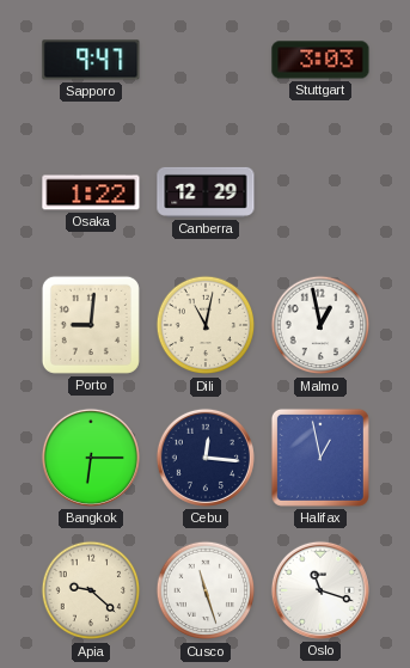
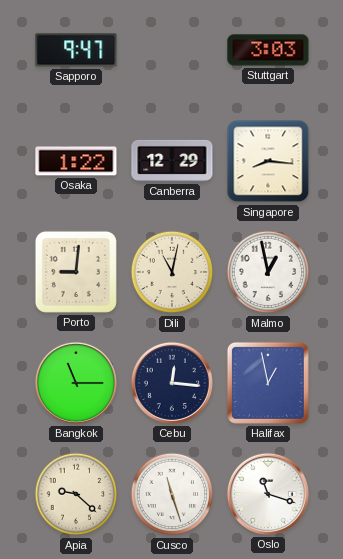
Singapore: none -> 8:16 (268, 161)
Bangkok: 6:15 -> 11:15 (76, 383)
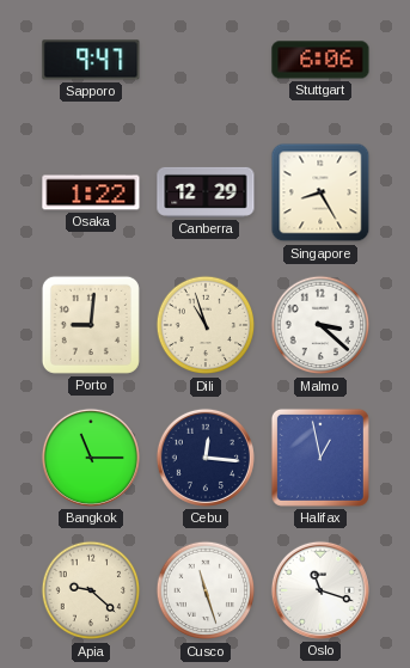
Stuttgart: 3:03 -> 6:06 (320, 60)
Singapore: 8:16 -> 8:25 (320, 192)
Dili: 11:02 -> 10:57 (206, 325)
Malmo: 12:58 -> 3:22 (320, 325)
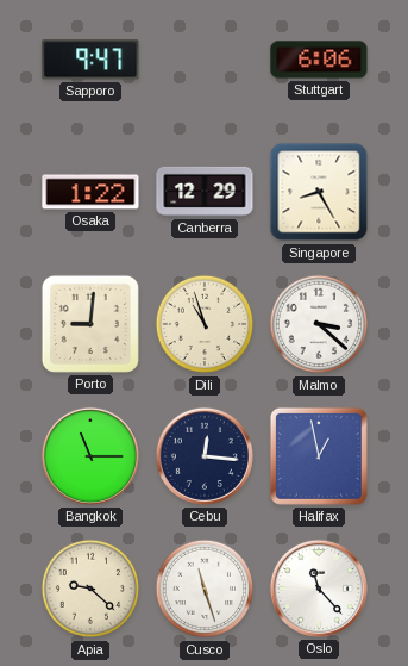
Oslo: 11:18 -> 11:23 (319, 589)
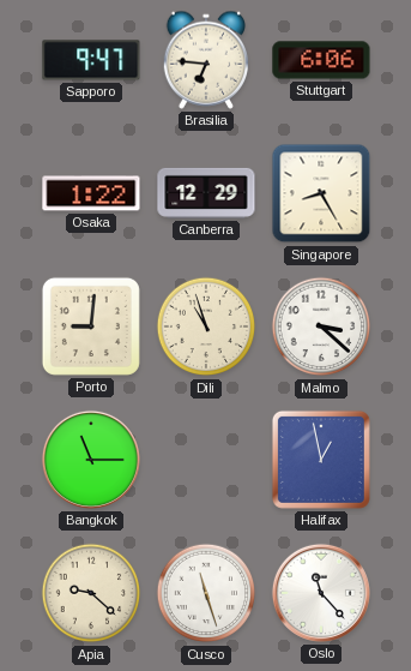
Brasilia: none -> 6:46 (205, 60)
Cebu: 12:16 -> none (205, 456)
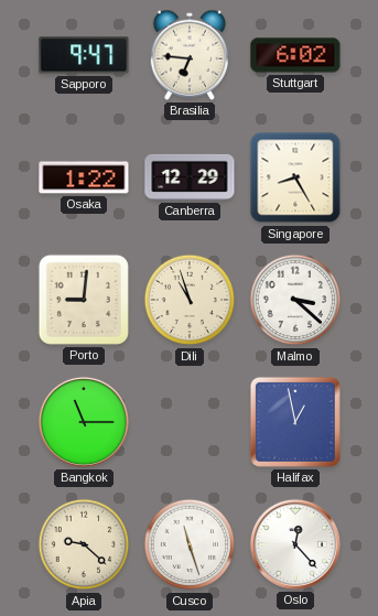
Stuttgart: 6:06 -> 6:02 (295, 55)
Oslo: 11:23 -> 12:23 (295, 544)
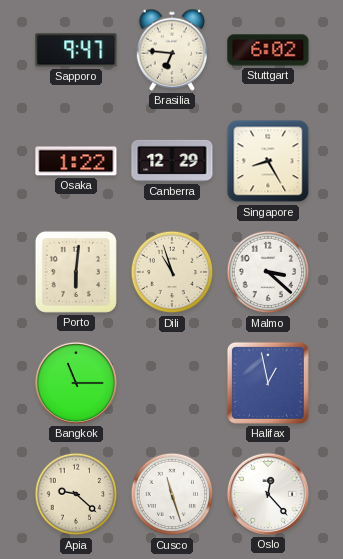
Porto: 9:01 -> 6:01 (76, 272)
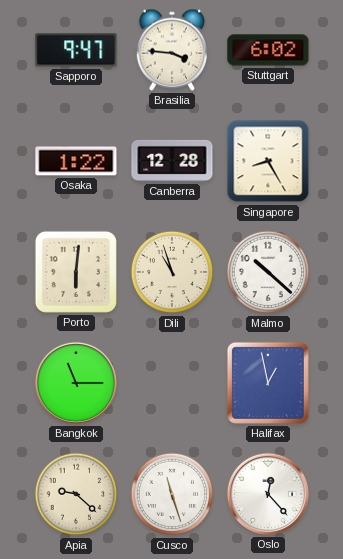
Brasilia: 6:46 -> 3:46 (171, 50)
Canberra: 12:29 -> 12:28 (172, 161)
Malmo: 3:22 -> 10:22 (268, 272)
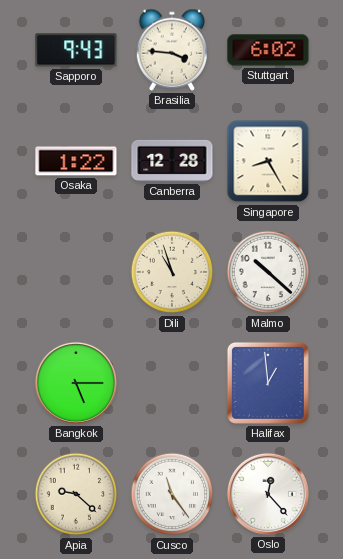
Sapporo: 9:47 -> 9:43 (76, 50)
Porto: 6:01 -> none (76, 272)
Bangkok: 11:15 -> 5:15 (76, 383)
Halifax: 12:58 -> 12:59 (268, 383)
Cusco: 11:27 -> 11:24 (172, 494)
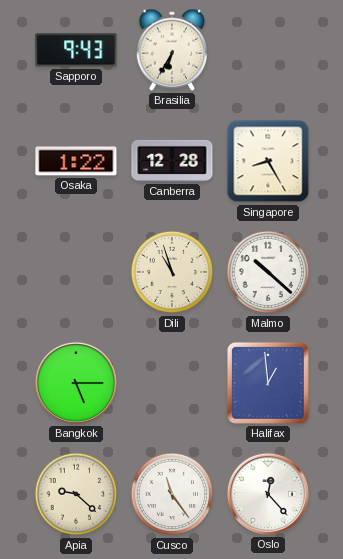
Brasilia: 3:46 -> 6:35 (171, 50)
Stuttgart: 6:02 -> none (268, 50)
